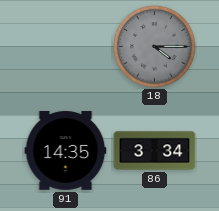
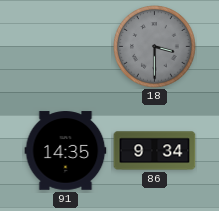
18: 4:15 -> 3:30 (155, 47)
86: 3:34 -> 9:34 (155, 151)
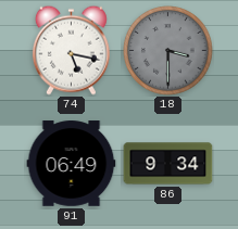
74: none -> 5:17 (71, 50)
91: 14:35 -> 06:49 (72, 164)
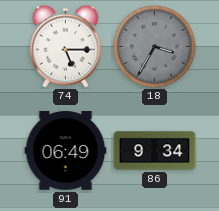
74: 5:17 -> 5:15 (65, 46)
18: 3:30 -> 3:35 (155, 47)
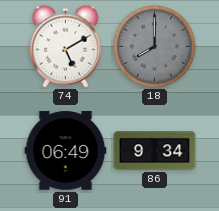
74: 5:15 -> 5:10 (65, 46)
18: 3:35 -> 8:00 (155, 47)
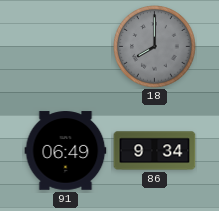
74: 5:10 -> none (65, 46)
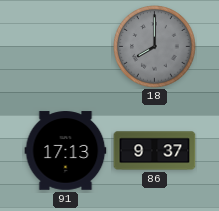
91: 06:49 -> 17:13 (66, 151)
86: 9:34 -> 9:37 (155, 151)
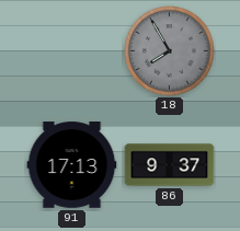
18: 8:00 -> 7:55 (170, 51)
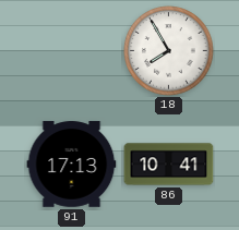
18 dial: grey -> white (169, 51)
86: 9:37 -> 10:41 (169, 165)
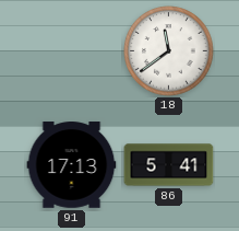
18: 7:55 -> 11:39 (169, 51)
86: 10:41 -> 5:41 (169, 165)
